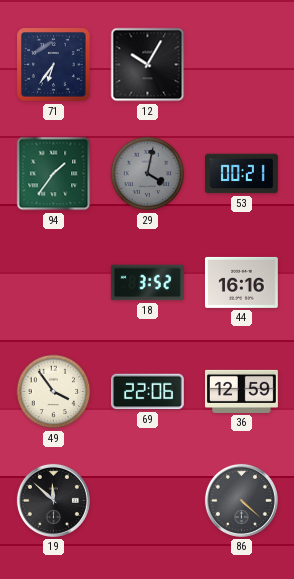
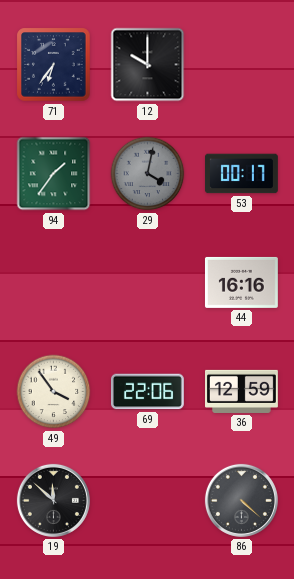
12: 10:05 -> 10:00 (148, 65)
53: 00:21 -> 00:17 (241, 174)
18: 3:52 -> none (147, 283)
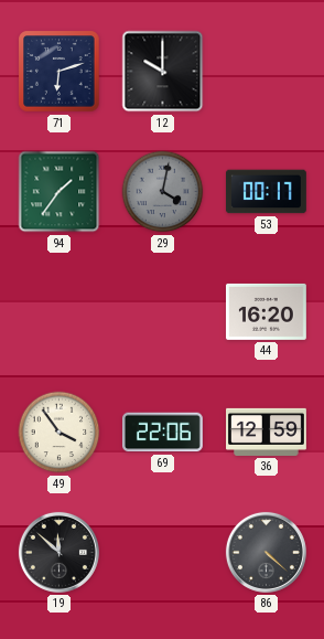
71: 6:36 -> 6:12 (60, 72)
44: 16:16 -> 16:20 (266, 311)
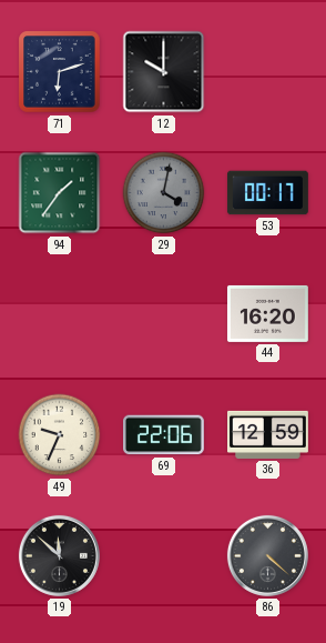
49: 3:54 -> 9:34 (60, 435)
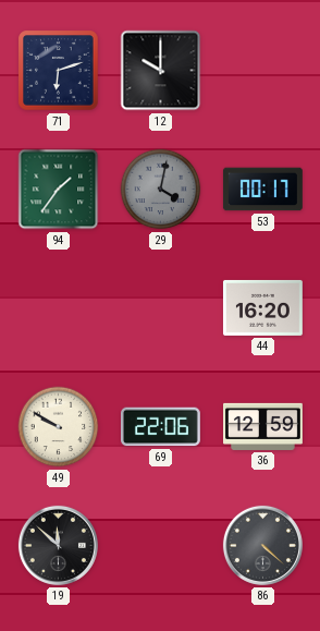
49: 9:34 -> 9:50 (59, 427)
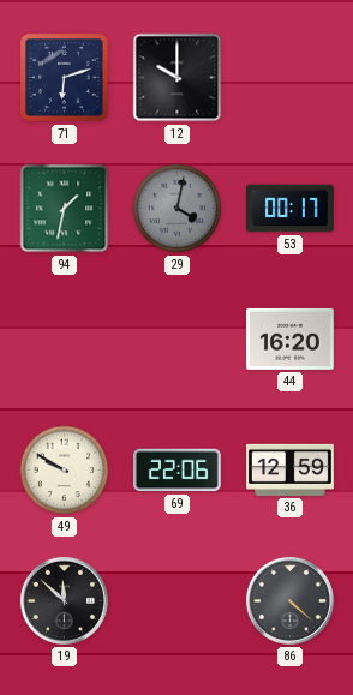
94: 1:36 -> 1:32 (65, 209)
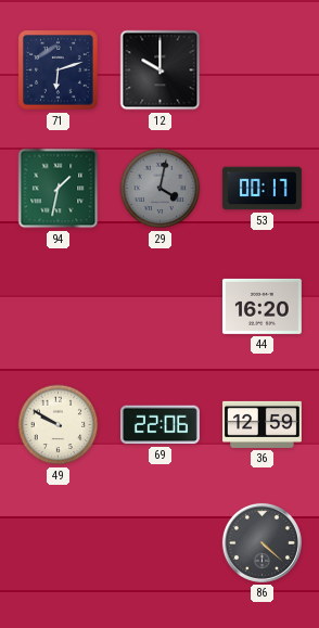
19: 11:52 -> none (64, 600)
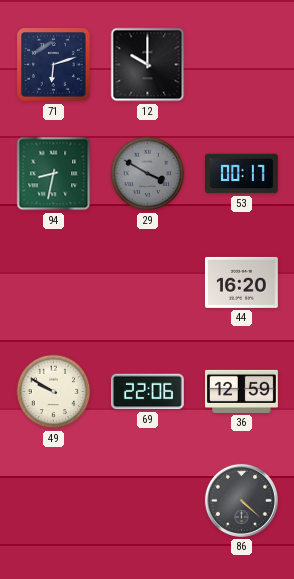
94: 1:32 -> 8:32 (54, 174)
29: 4:02 -> 3:50 (148, 174)
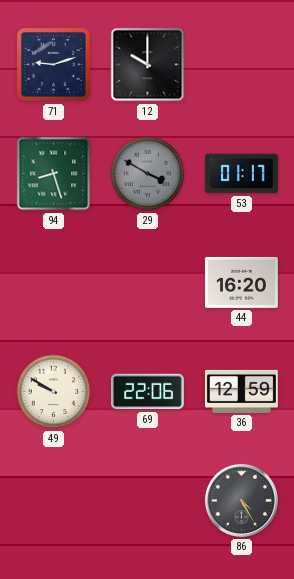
71: 6:12 -> 9:12 (54, 65)
94: 8:32 -> 8:27 (54, 174)
53: 00:17 -> 01:17 (241, 174)
86: 4:22 -> 4:25 (241, 500)
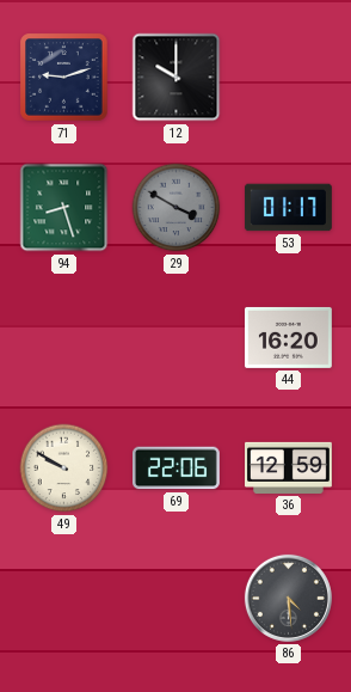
86: 4:25 -> 4:29 (288, 598)
